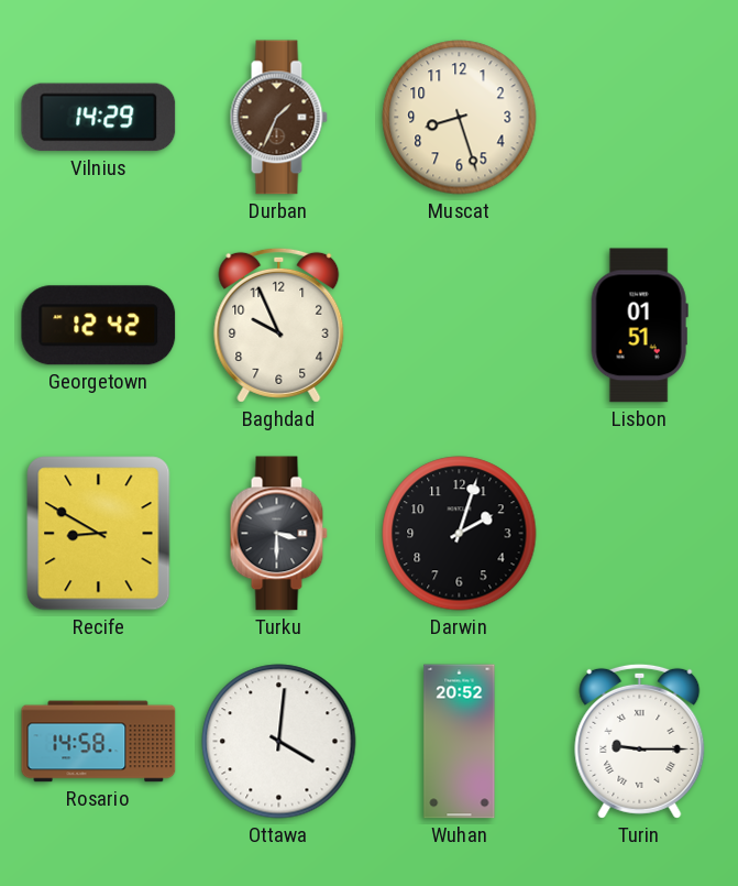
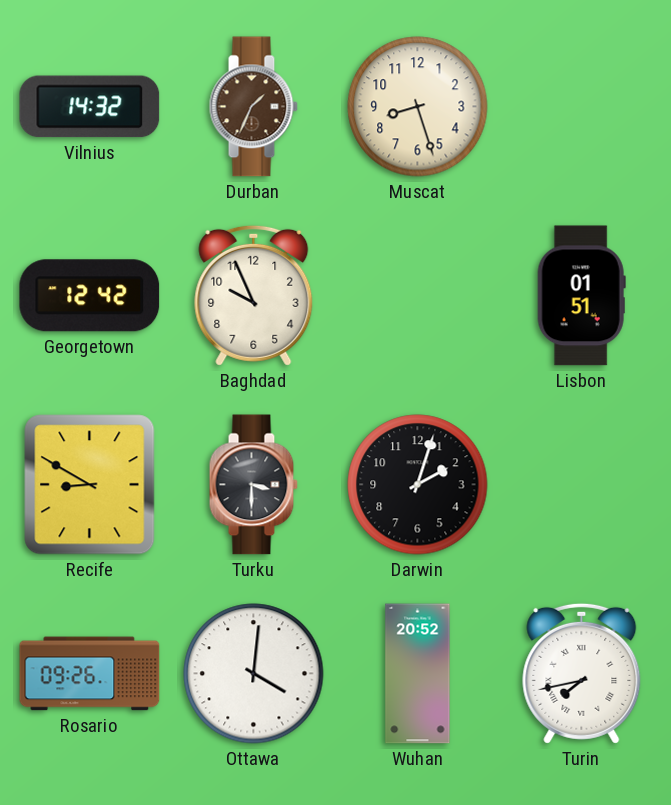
Vilnius: 14:29 -> 14:32 (90, 107)
Rosario: 14:58 -> 09:26 (90, 674)
Turin: 9:15 -> 7:43 (582, 673)
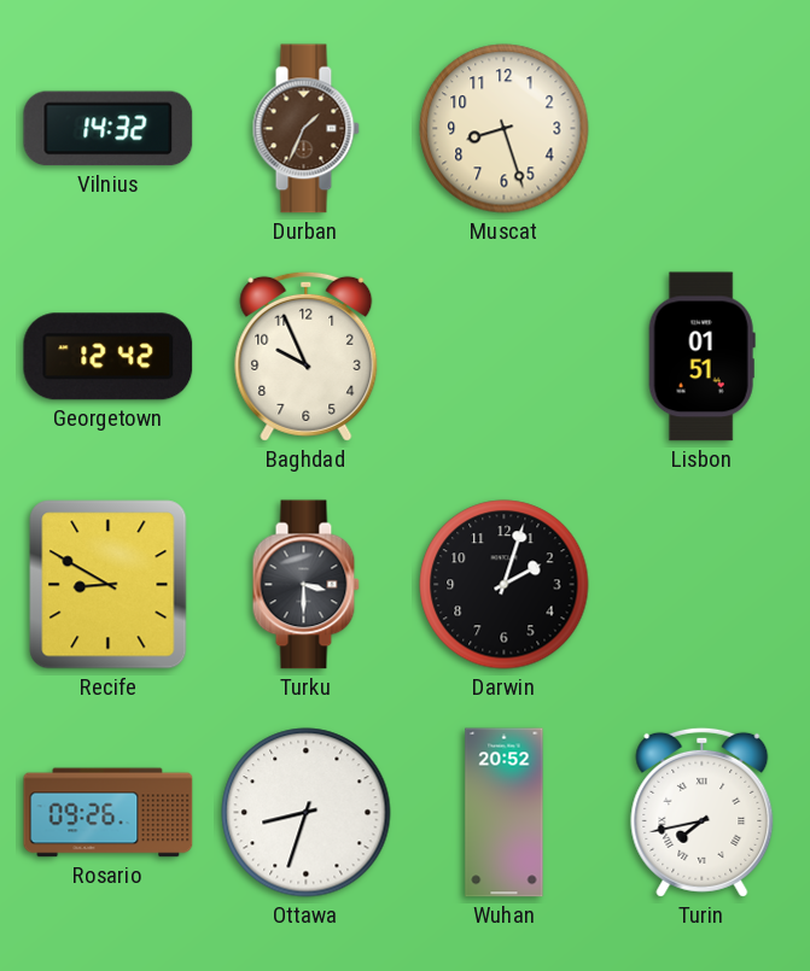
Ottawa: 4:01 -> 8:33 (307, 813)
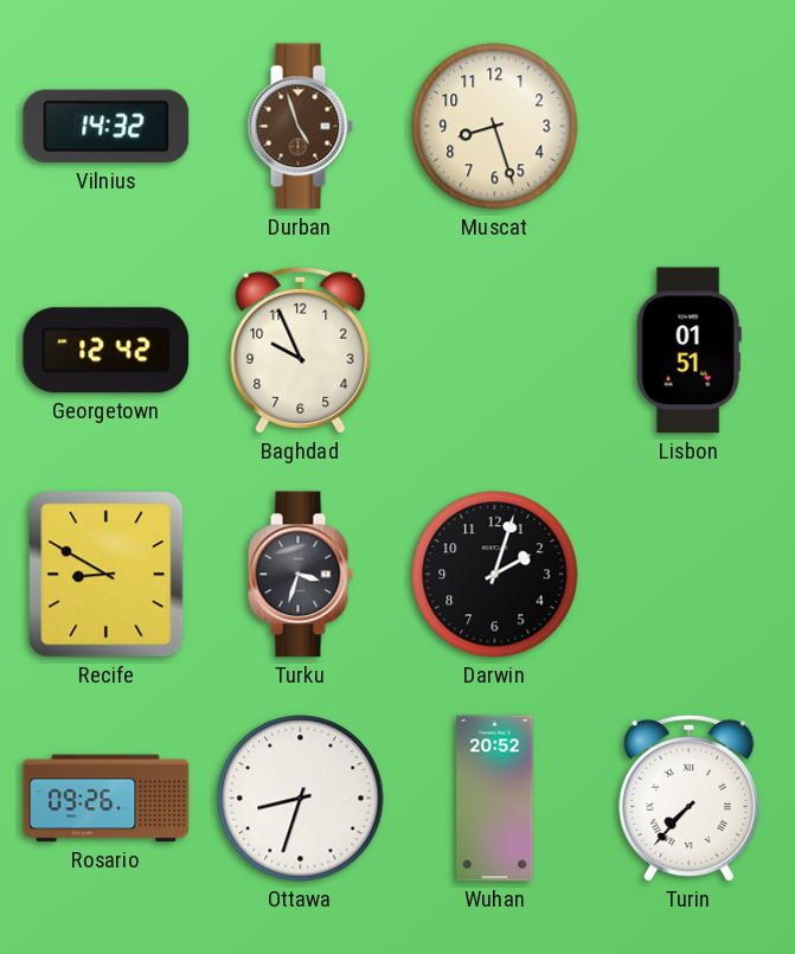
Durban: 1:34 -> 4:57 (300, 127)
Turku: 3:30 -> 3:33 (300, 575)
Turin: 7:43 -> 7:37 (690, 798)
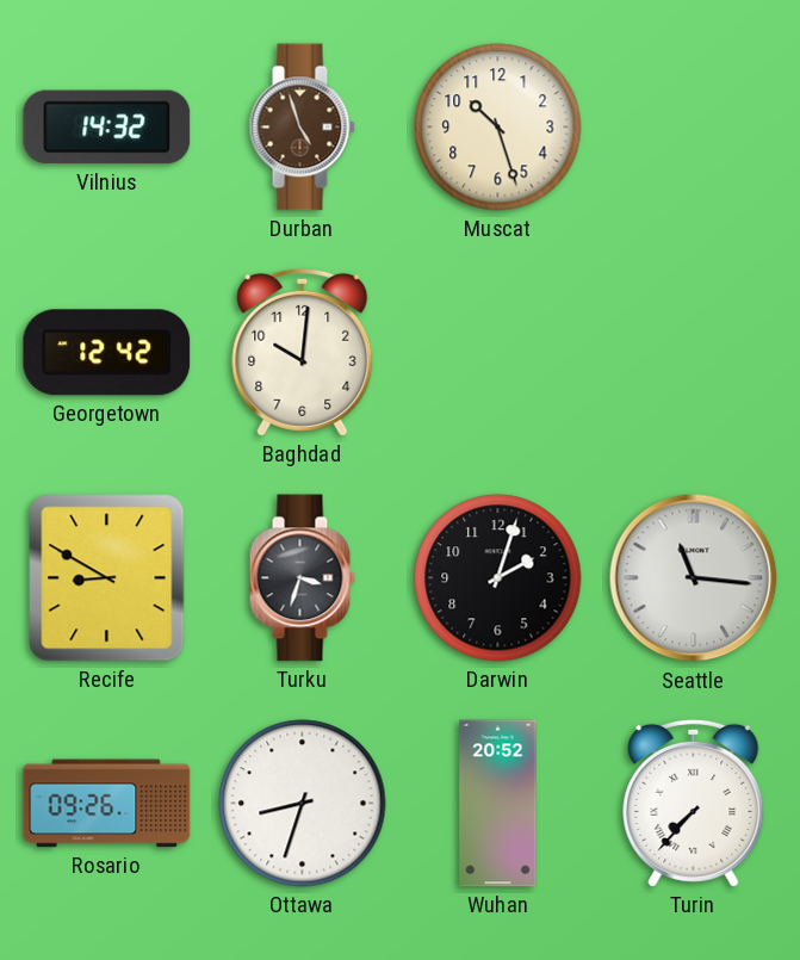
Muscat: 8:27 -> 10:27 (498, 128)
Baghdad: 9:56 -> 10:01 (303, 352)
Lisbon: 01:51 -> none (688, 351)
Seattle: none -> 11:16 (694, 578)
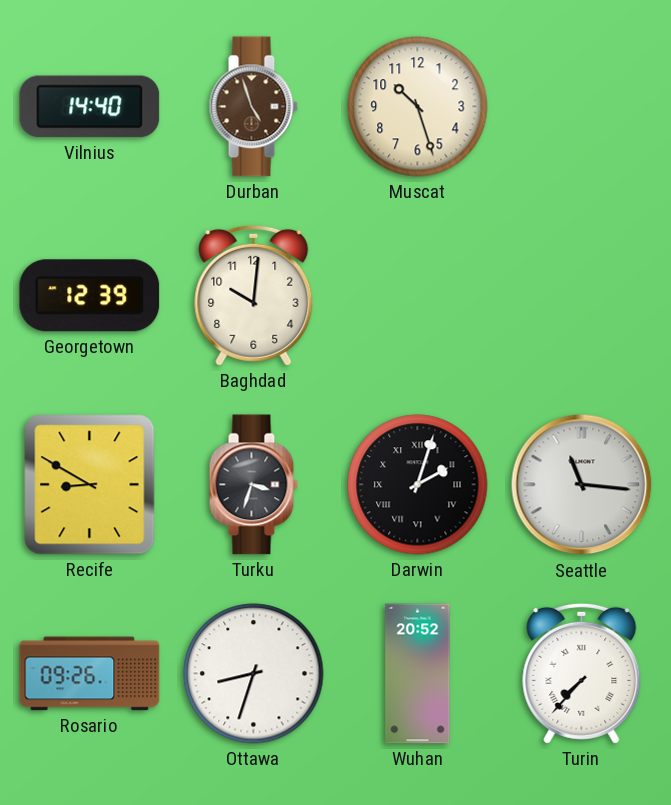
Vilnius: 14:32 -> 14:40 (90, 107)
Georgetown: 12:42 -> 12:39 (90, 296)
Darwin numerals: Arabic -> Roman (418, 485)
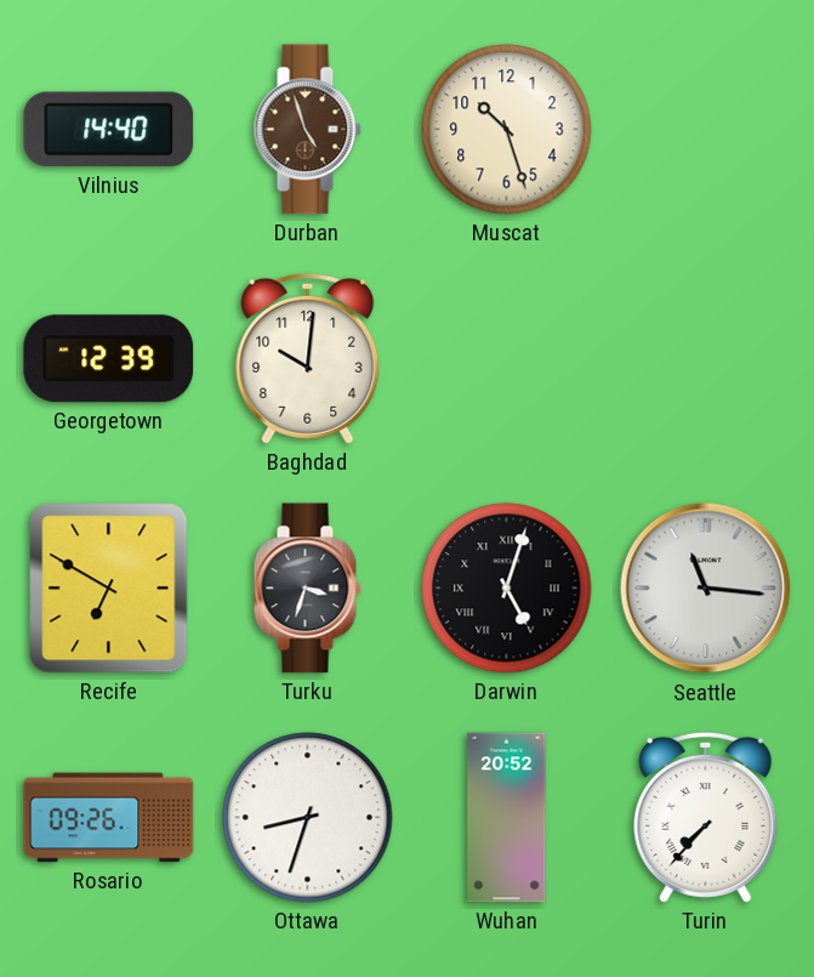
Recife: 8:50 -> 6:50 (109, 589)
Darwin: 2:03 -> 5:03 (507, 589)
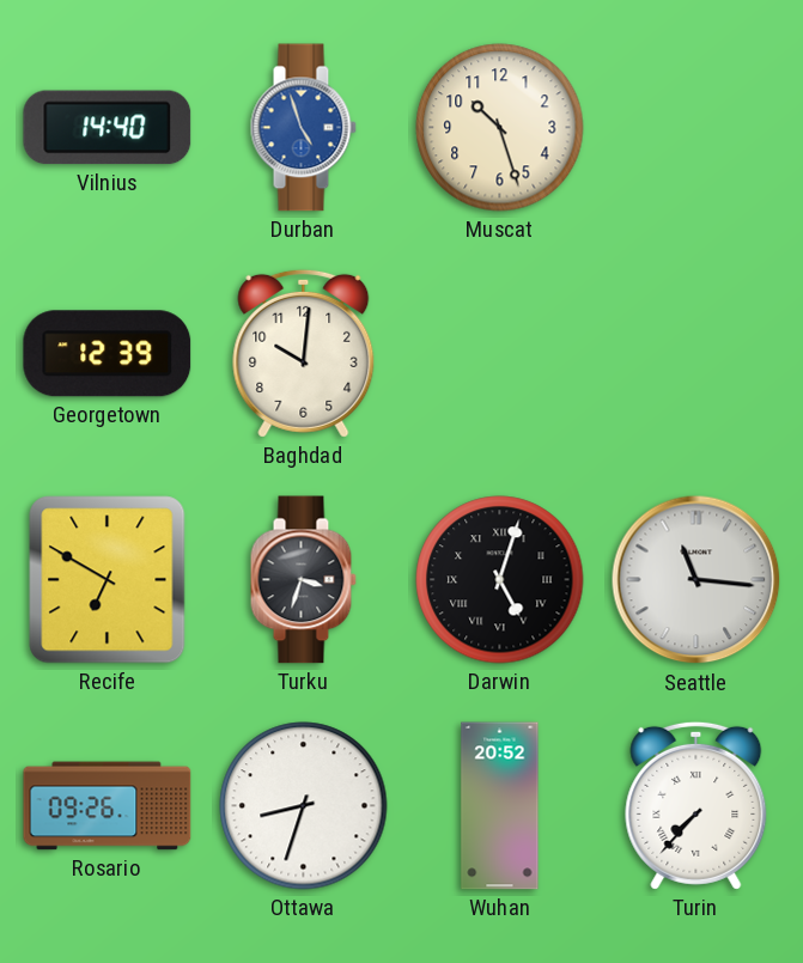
Durban dial: brown -> blue (303, 128)
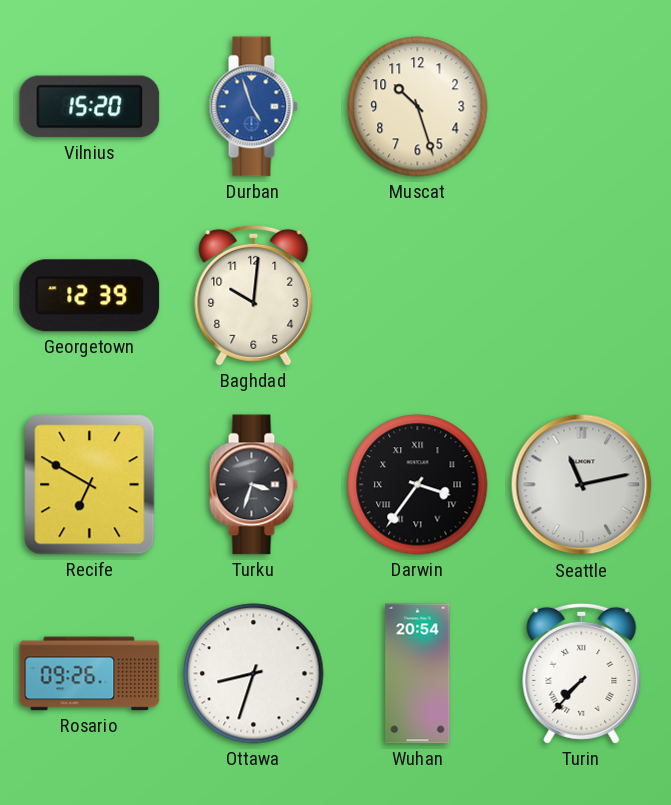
Vilnius: 14:40 -> 15:20 (90, 107)
Darwin: 5:03 -> 3:36 (418, 485)
Seattle: 11:16 -> 11:13 (582, 485)
Wuhan: 20:52 -> 20:54 (418, 674)
